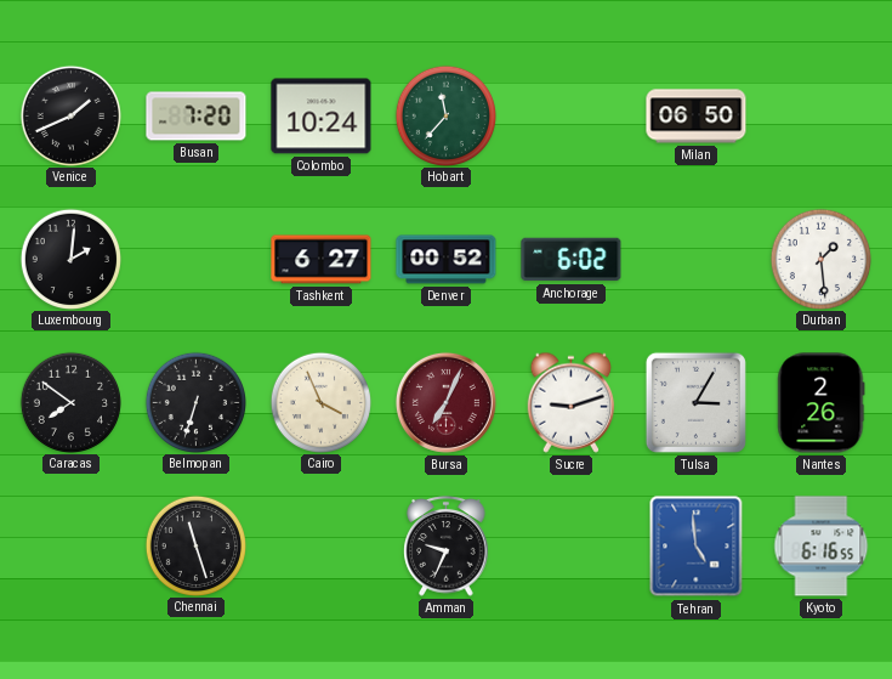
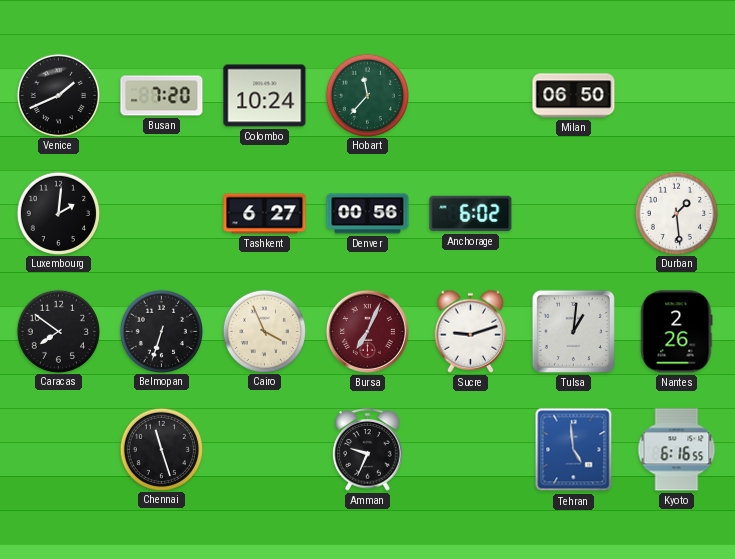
Denver: 00:52 -> 00:56 (368, 214)
Tulsa: 3:05 -> 1:01 (573, 331)
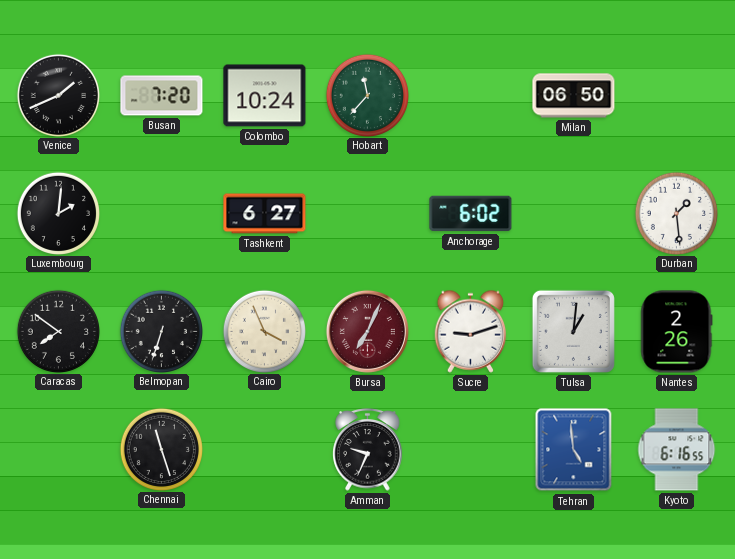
Denver: 00:56 -> none (368, 214)
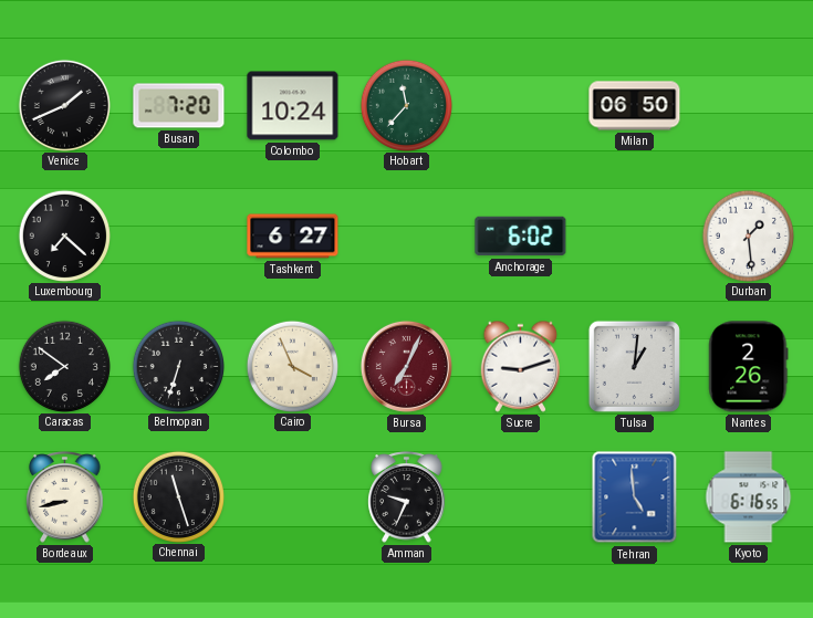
Luxembourg: 2:01 -> 7:22 (64, 235)
Bordeaux: none -> 8:43 (65, 497)
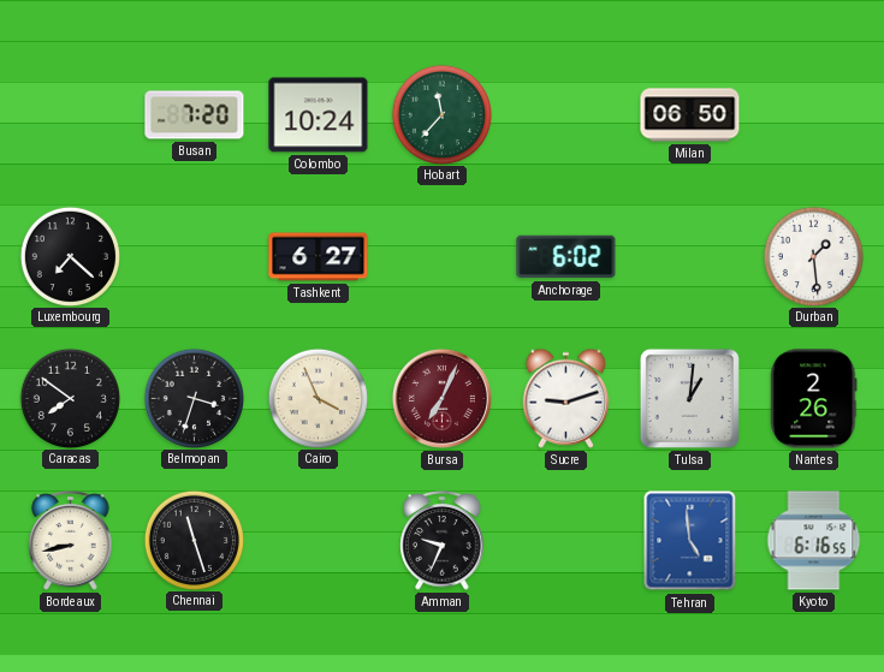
Venice: 1:41 -> none (64, 105)
Belmopan: 6:33 -> 3:33 (194, 398)
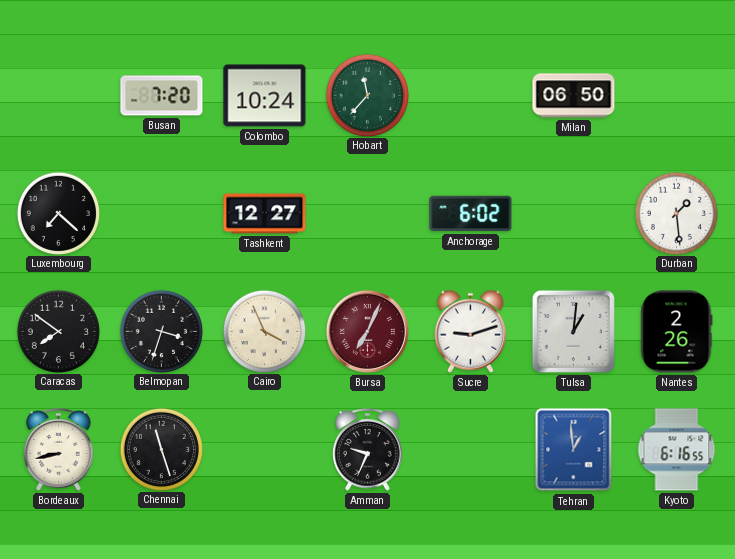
Tashkent: 6:27 -> 12:27 (265, 214)
Tehran: 4:59 -> 12:59 (574, 450)
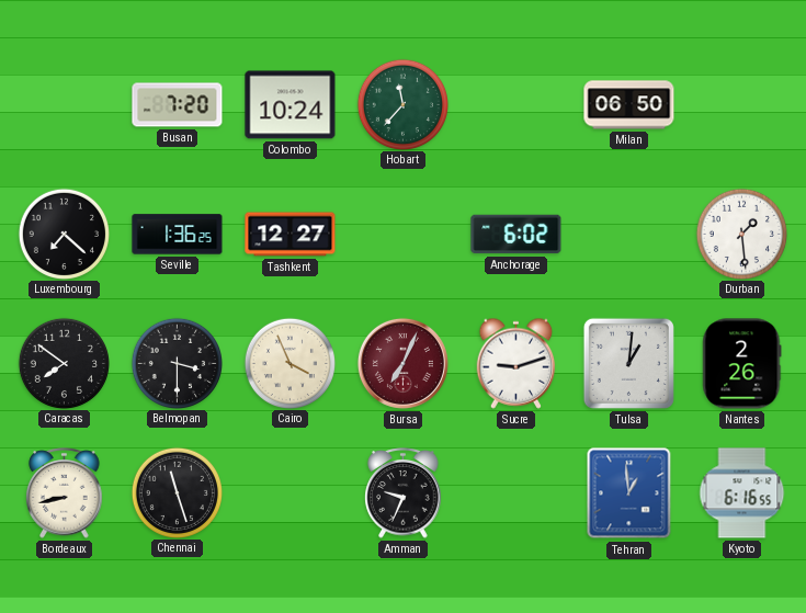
Seville: none -> 1:36 (178, 235)
Belmopan: 3:33 -> 3:30 (177, 363)
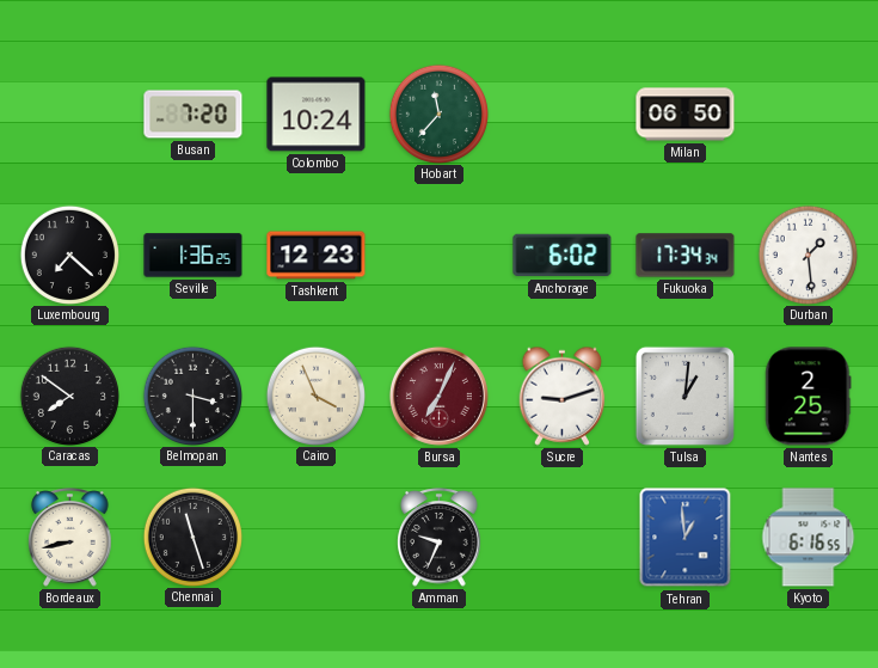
Tashkent: 12:27 -> 12:23 (317, 256)
Fukuoka: none -> 17:34 (686, 256)
Nantes: 2:26 -> 2:25 (809, 397)
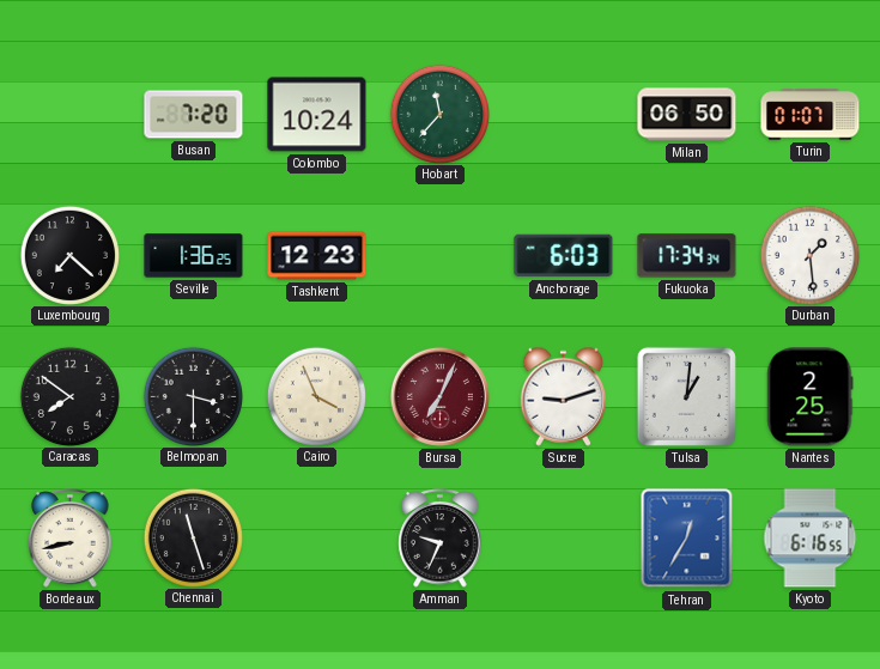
Turin: none -> 01:07 (811, 115)
Anchorage: 6:02 -> 6:03 (564, 256)
Tehran: 12:59 -> 12:35 (687, 539)
